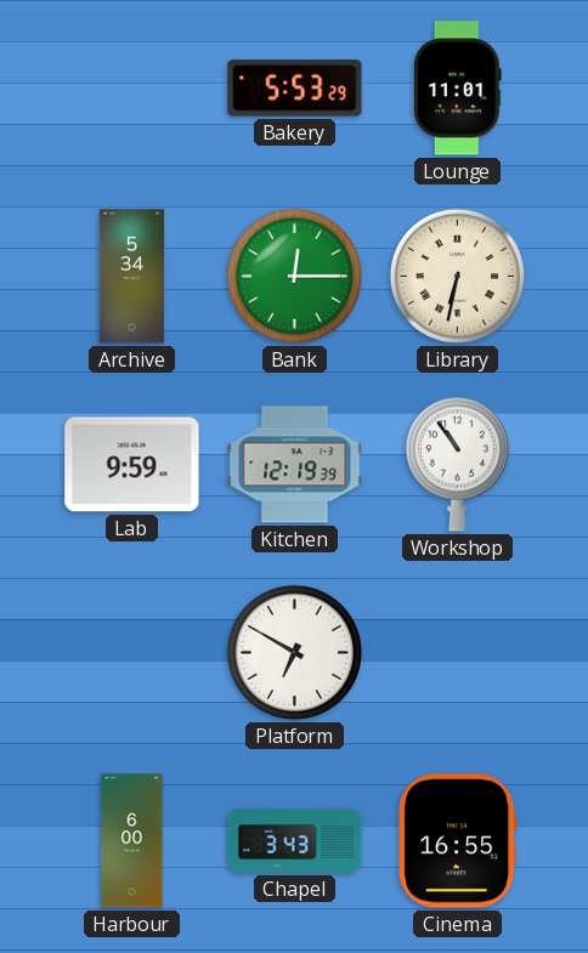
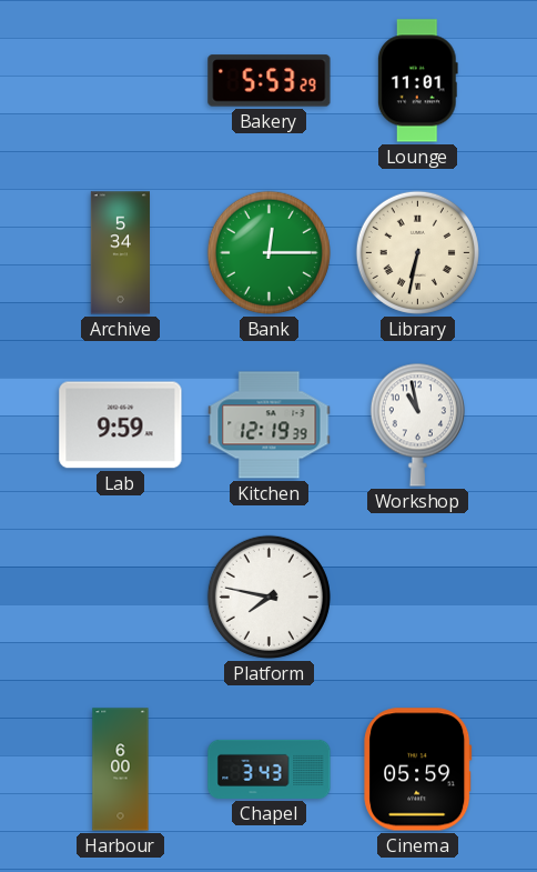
Workshop: 10:54 -> 10:58 (417, 424)
Platform: 6:50 -> 7:47 (268, 597)
Cinema: 16:55 -> 05:59 (418, 770)
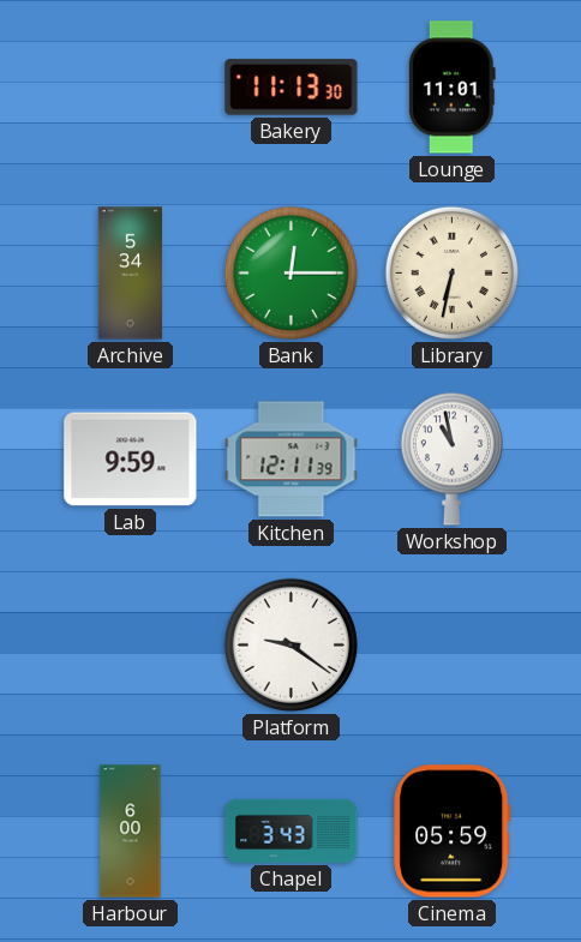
Bakery: 5:53 -> 11:13 (292, 88)
Kitchen: 12:19 -> 12:11 (292, 460)
Platform: 7:47 -> 9:21 (290, 644)
